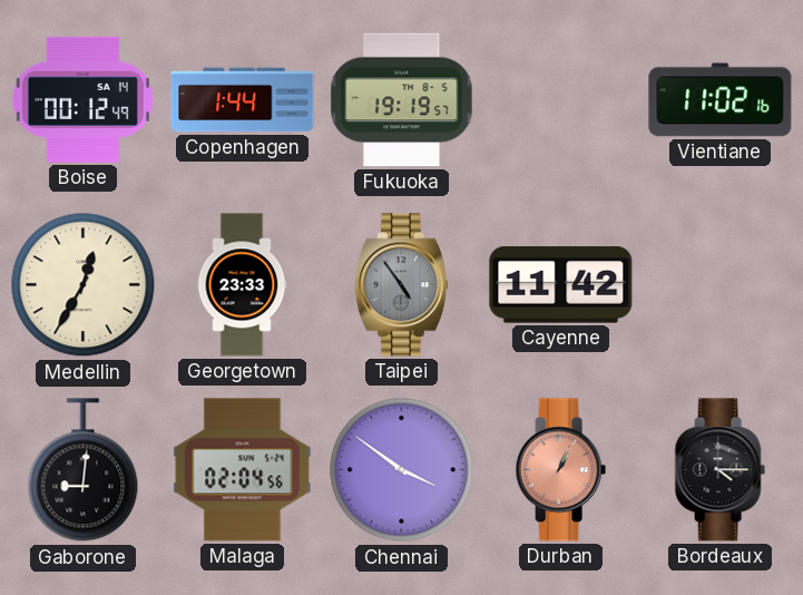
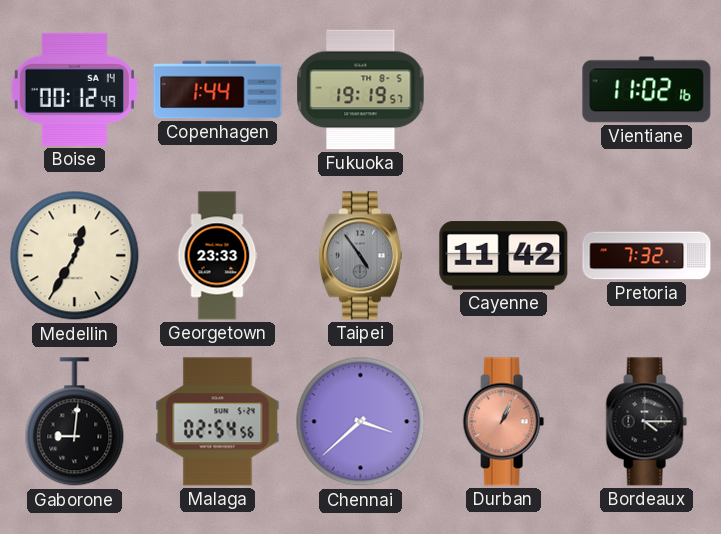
Pretoria: none -> 7:32 (647, 256)
Malaga: 02:04 -> 02:54 (218, 422)
Chennai: 3:51 -> 3:38 (361, 422)
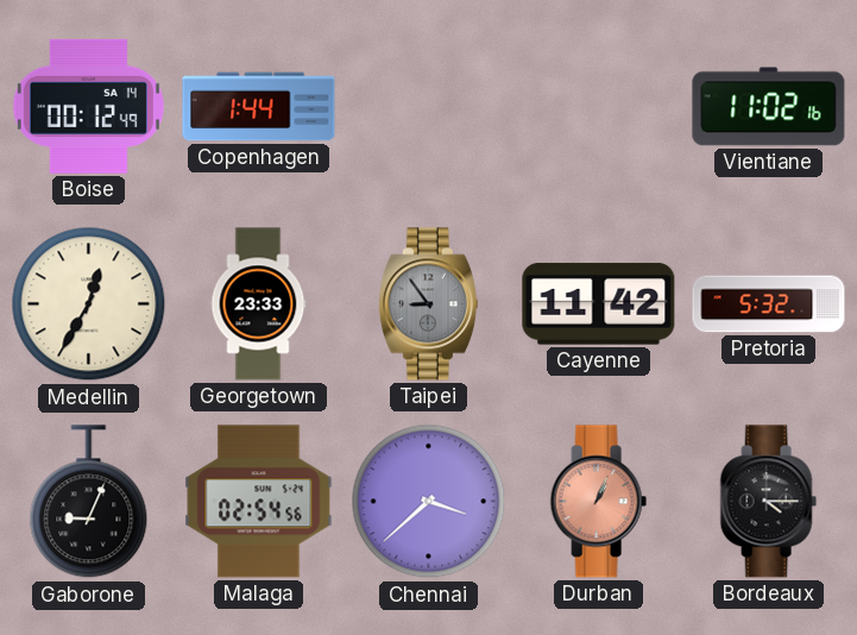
Fukuoka: 19:19 -> none (361, 90)
Taipei: 4:54 -> 8:54 (428, 304)
Pretoria: 7:32 -> 5:32 (769, 304)
Gaborone: 9:01 -> 9:04 (89, 502)
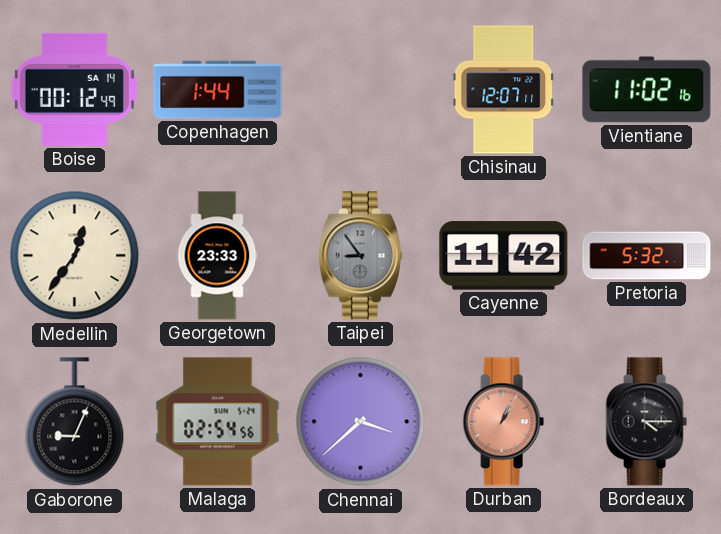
Chisinau: none -> 12:07 (503, 90)
Medellin: 12:35 -> 12:36 (75, 256)
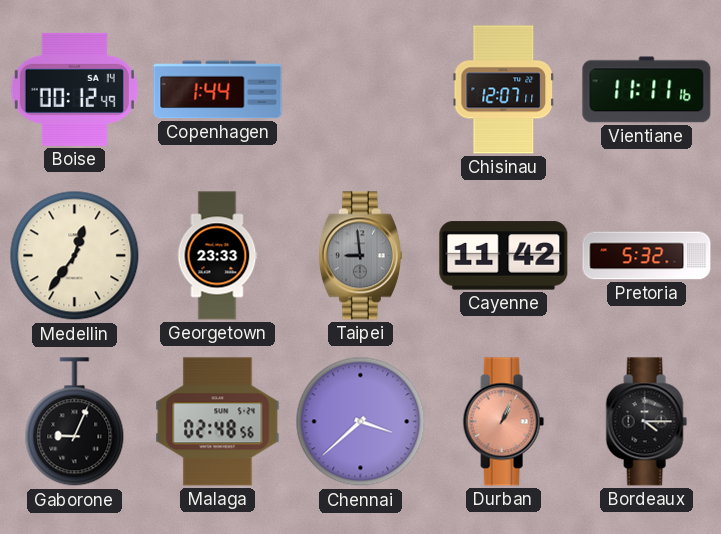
Vientiane: 11:02 -> 11:11 (647, 90)
Taipei: 8:54 -> 8:59 (360, 256)
Malaga: 02:54 -> 02:48 (218, 422)
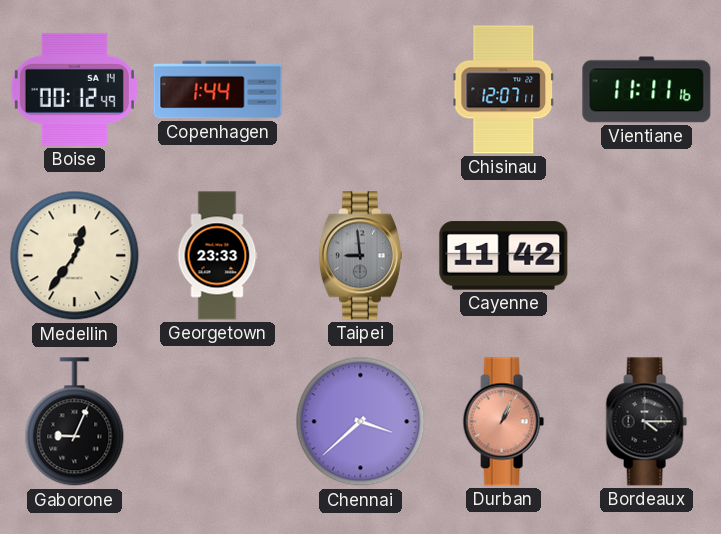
Pretoria: 5:32 -> none (647, 256)
Malaga: 02:48 -> none (218, 422)
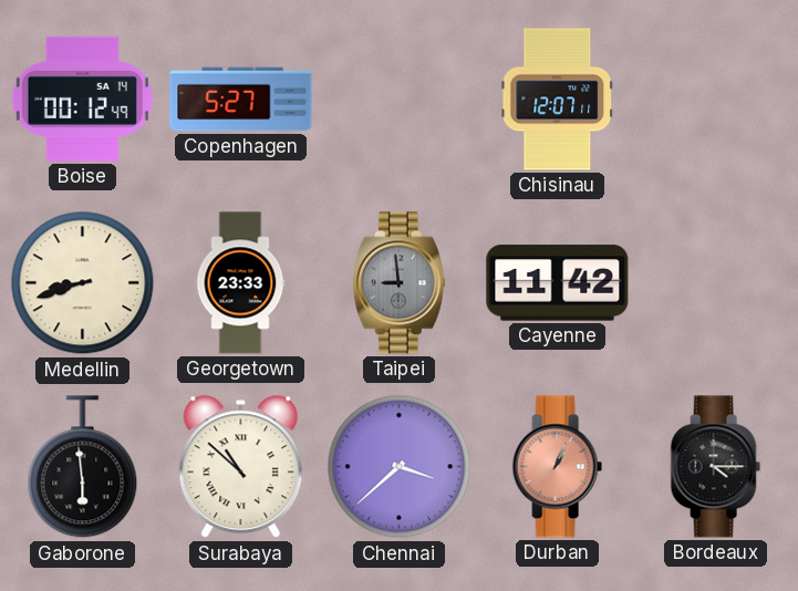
Copenhagen: 1:44 -> 5:27 (241, 100)
Vientiane: 11:11 -> none (647, 90)
Medellin: 12:36 -> 8:42 (83, 283)
Gaborone: 9:04 -> 5:59 (83, 467)
Surabaya: none -> 10:52 (241, 467)
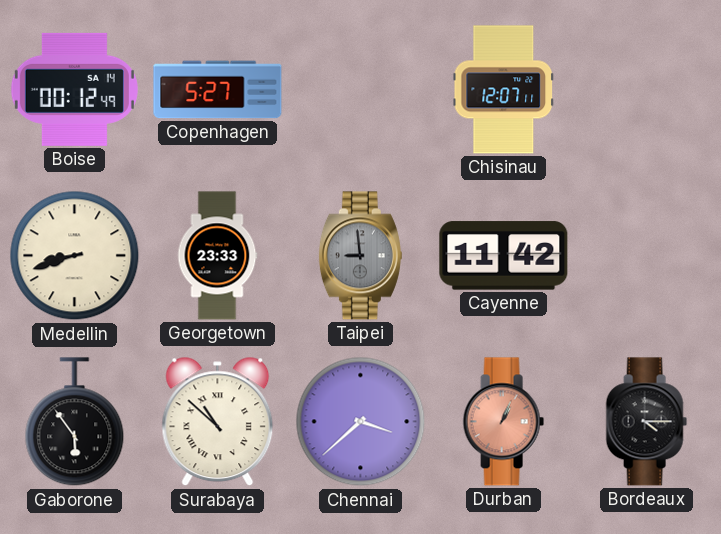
Gaborone: 5:59 -> 5:54 (75, 422)
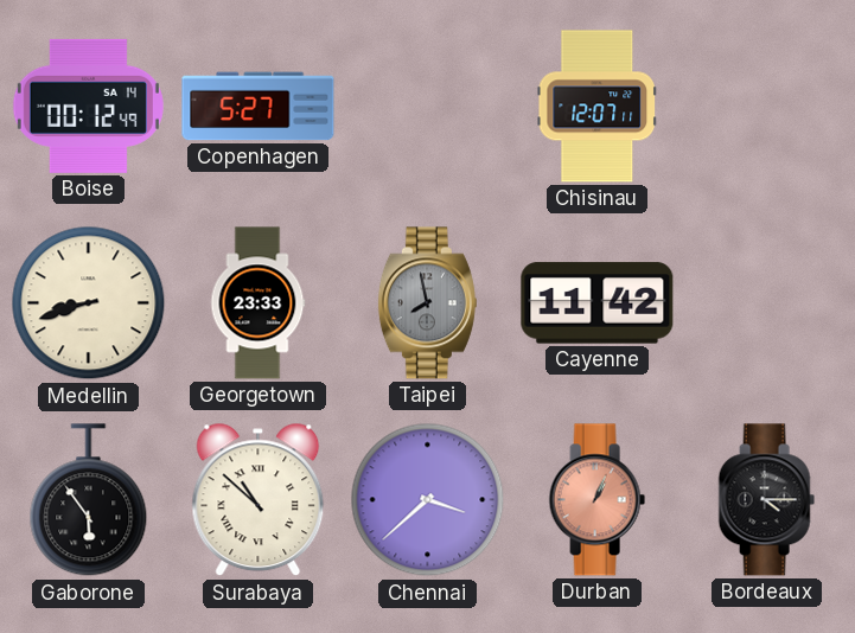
Taipei: 8:59 -> 7:58 (427, 303)
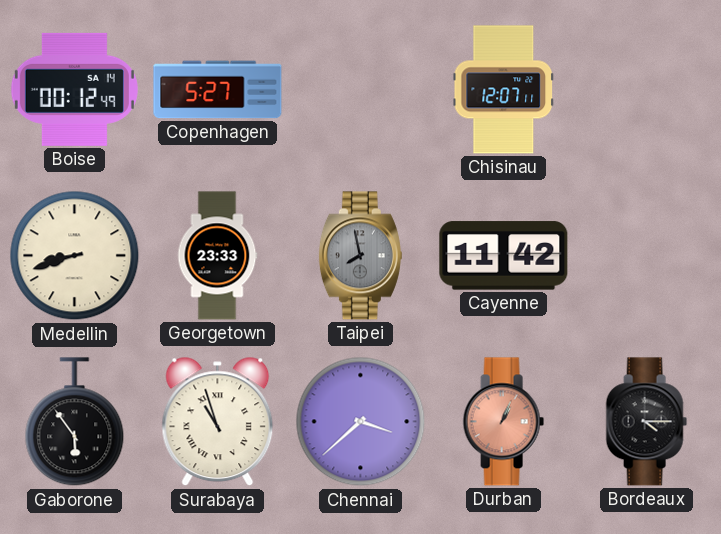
Surabaya: 10:52 -> 10:57 (218, 422)
